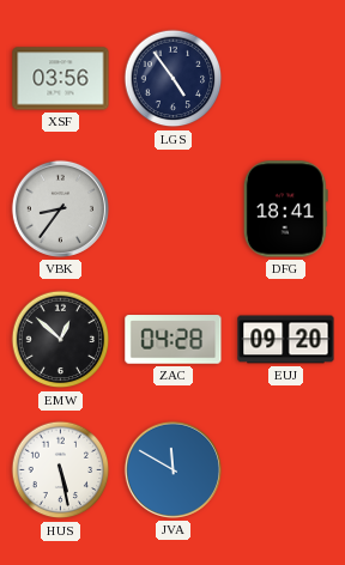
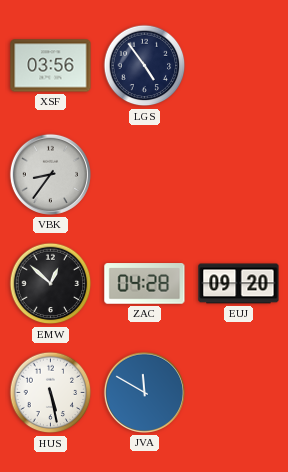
DFG: 18:41 -> none (285, 209)
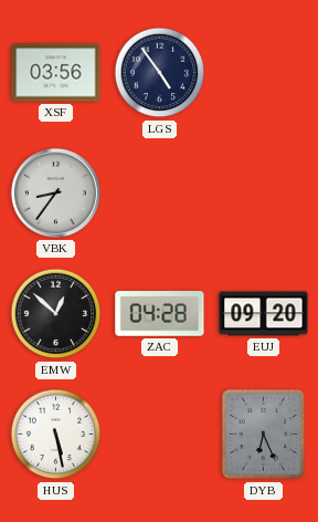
JVA: 11:50 -> none (144, 392)
DYB: none -> 6:26 (264, 435)
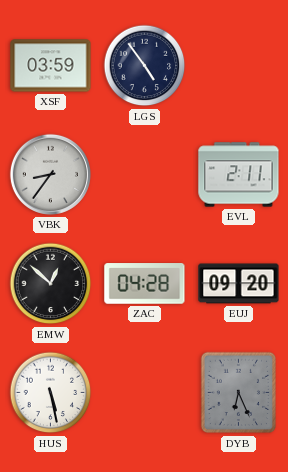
XSF: 03:56 -> 03:59 (51, 66)
EVL: none -> 2:11 (239, 175)
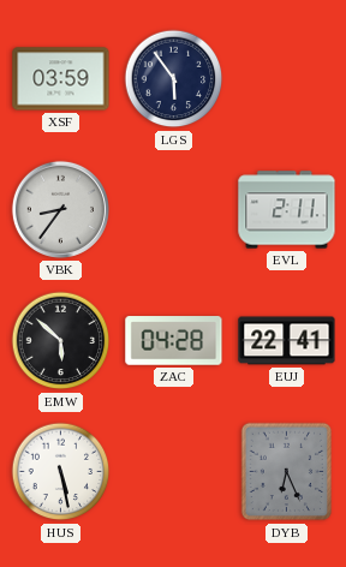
LGS: 4:54 -> 5:54 (174, 79)
EMW: 12:52 -> 5:52 (61, 341)
EUJ: 09:20 -> 22:41 (287, 341)
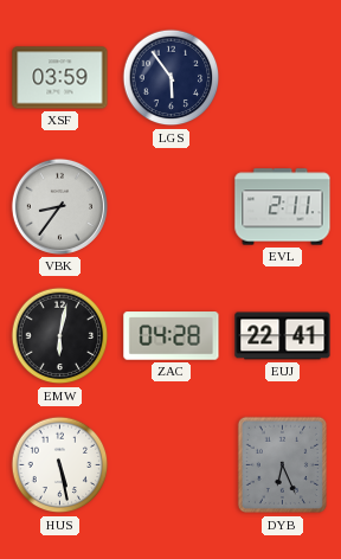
EMW: 5:52 -> 6:02 (60, 336)
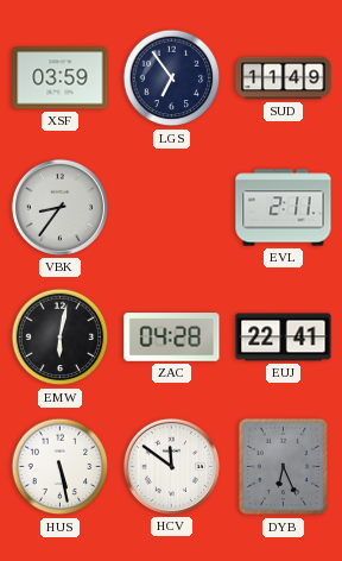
LGS: 5:54 -> 6:54 (172, 78)
SUD: none -> 11:49 (284, 78)
HCV: none -> 11:51 (171, 466)
